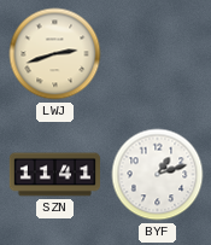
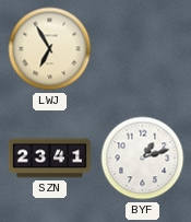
LWJ: 2:42 -> 6:55 (50, 49)
SZN: 11:41 -> 23:41 (49, 159)
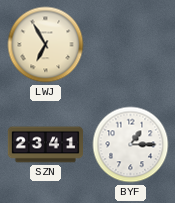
BYF: 1:12 -> 1:15 (131, 145)
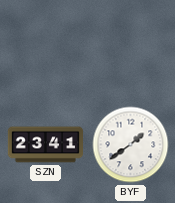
LWJ: 6:55 -> none (46, 45)
BYF: 1:15 -> 1:39 (131, 145)
